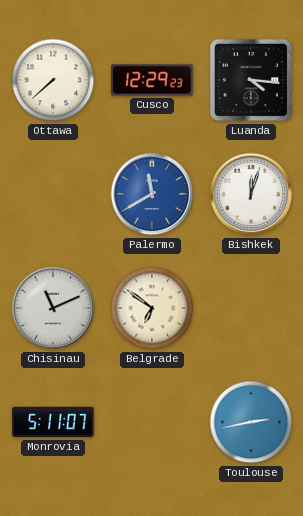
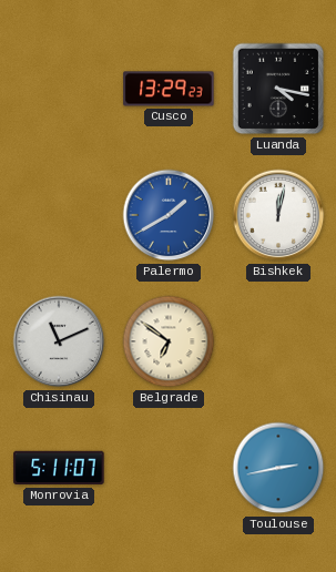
Ottawa: 7:38 -> none (53, 80)
Cusco: 12:29 -> 13:29 (169, 89)
Luanda: 4:16 -> 4:17 (278, 89)
Palermo: 11:40 -> 1:40 (169, 215)
Bishkek: 12:03 -> 12:02 (278, 215)
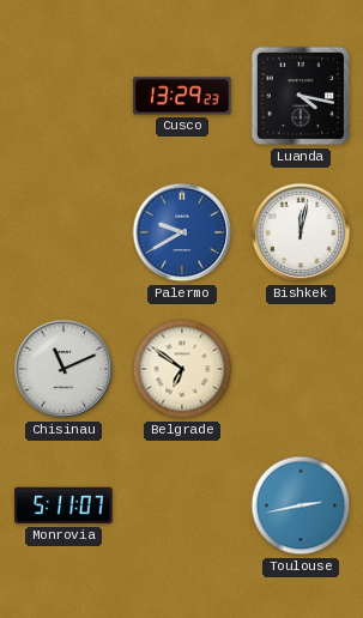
Palermo: 1:40 -> 9:40 (182, 232)
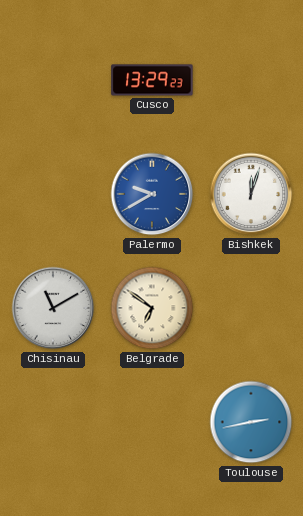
Luanda: 4:17 -> none (301, 96)
Bishkek: 12:02 -> 12:03 (251, 194)
Chisinau: 11:11 -> 11:10 (53, 308)
Monrovia: 5:11 -> none (63, 505)
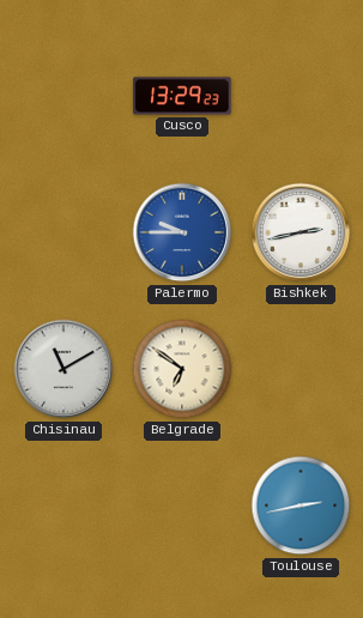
Palermo: 9:40 -> 9:45 (182, 232)
Bishkek: 12:03 -> 2:43 (301, 232)
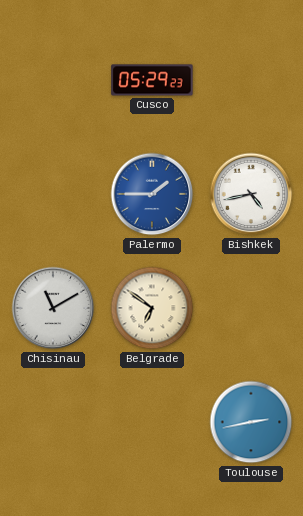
Cusco: 13:29 -> 05:29 (152, 80)
Palermo: 9:45 -> 1:45 (152, 194)
Bishkek: 2:43 -> 4:43 (251, 194)
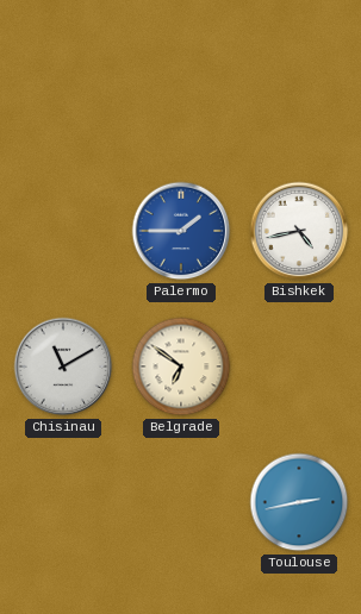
Cusco: 05:29 -> none (152, 80)
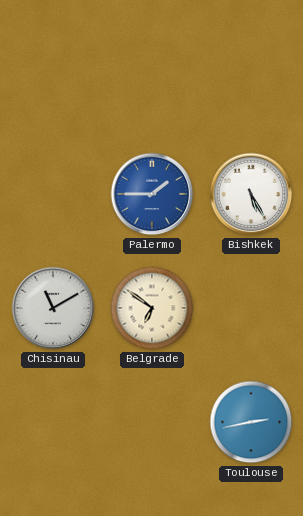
Bishkek: 4:43 -> 5:25 (251, 194)
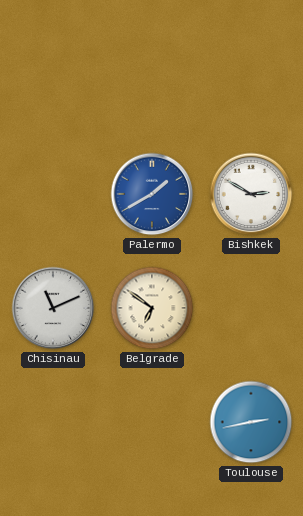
Palermo: 1:45 -> 1:40 (152, 194)
Bishkek: 5:25 -> 2:50 (251, 194)
Chisinau: 11:10 -> 11:11 (53, 308)
